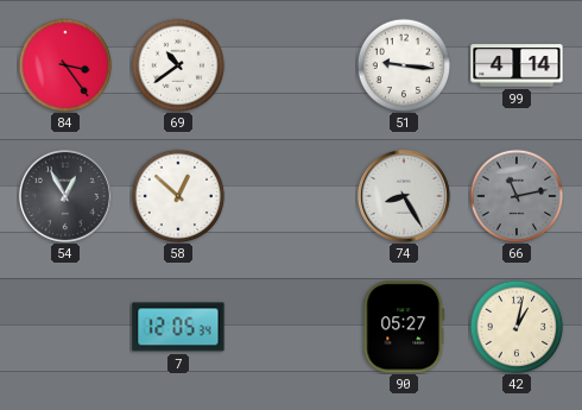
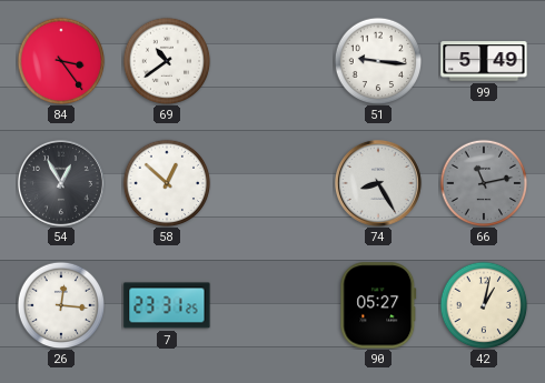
99: 4:14 -> 5:49 (484, 61)
26: none -> 12:16 (61, 305)
7: 12:05 -> 23:31 (167, 305)
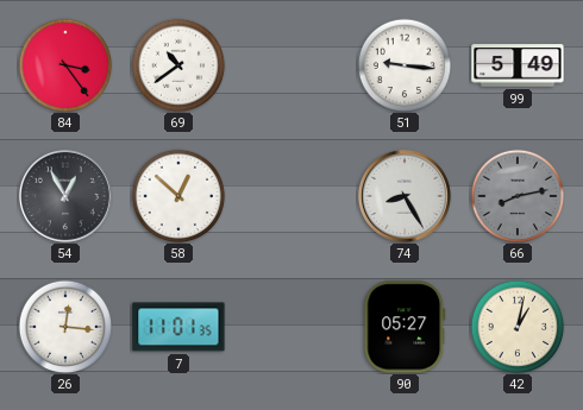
66: 11:13 -> 8:13 (518, 196)
7: 23:31 -> 11:01 (178, 327)
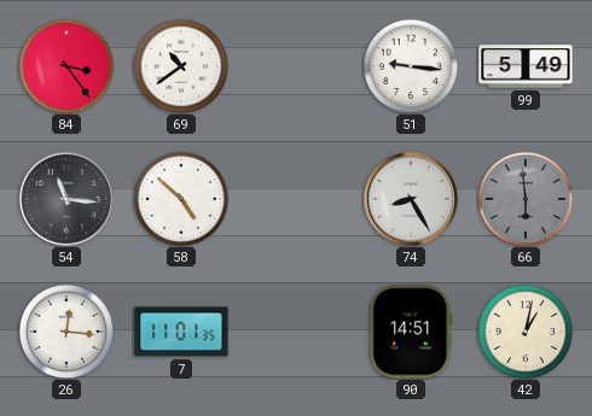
54: 12:55 -> 11:16 (66, 199)
58: 12:52 -> 4:52 (181, 199)
66: 8:13 -> 5:59 (526, 199)
90: 05:27 -> 14:51 (411, 332)
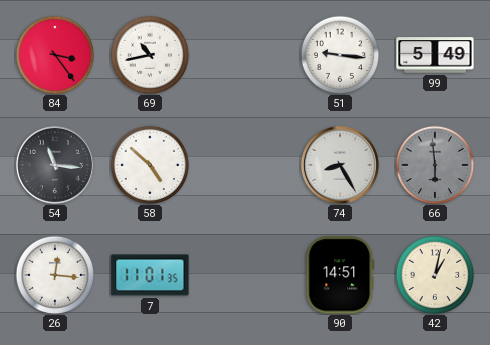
69: 10:39 -> 10:43 (150, 55)
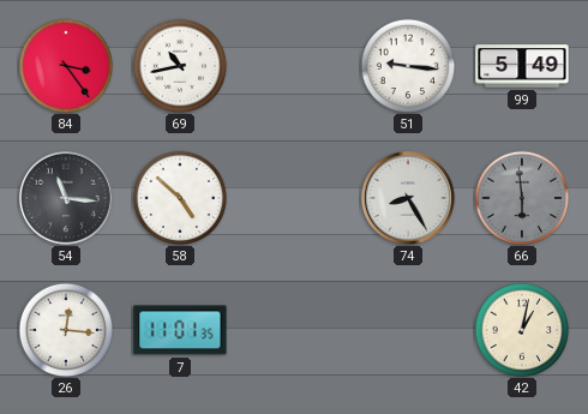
90: 14:51 -> none (340, 275)
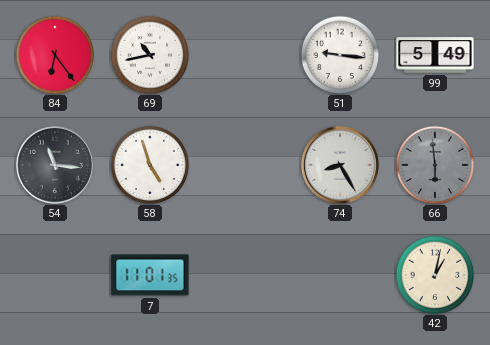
84: 3:24 -> 6:24 (55, 55)
58: 4:52 -> 4:57 (150, 165)
26: 12:16 -> none (66, 330)
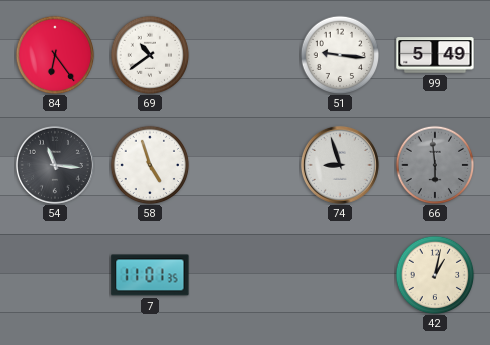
69: 10:43 -> 10:39 (150, 55)
74: 8:25 -> 8:57 (340, 165)
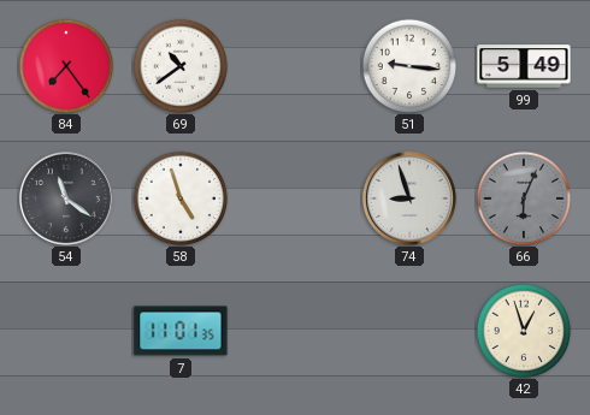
84: 6:24 -> 7:24 (66, 66)
54: 11:16 -> 11:21 (66, 198)
66: 5:59 -> 6:04 (524, 198)
42: 1:02 -> 12:57 (524, 331)
